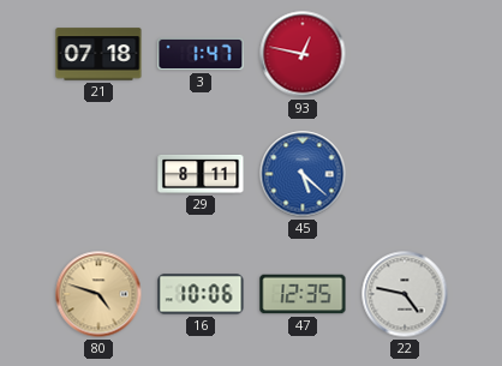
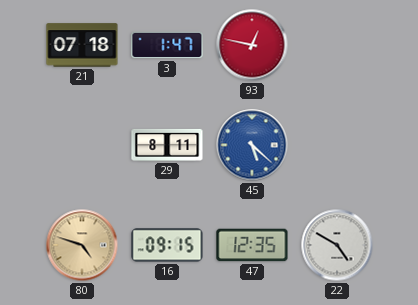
16: 10:06 -> 09:15 (167, 245)
22: 4:47 -> 4:50 (337, 245)
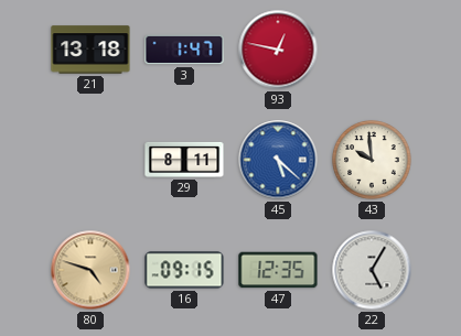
21: 07:18 -> 13:18 (90, 50)
43: none -> 9:59 (372, 160)
22: 4:50 -> 5:05 (372, 270)
